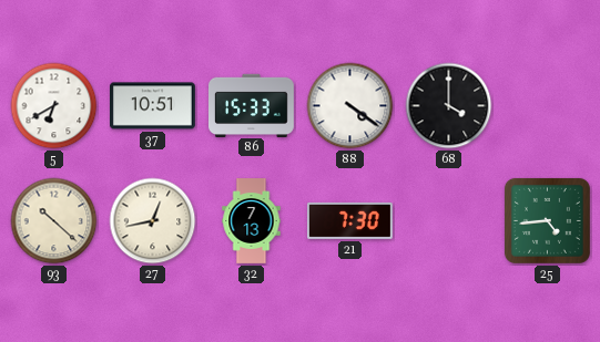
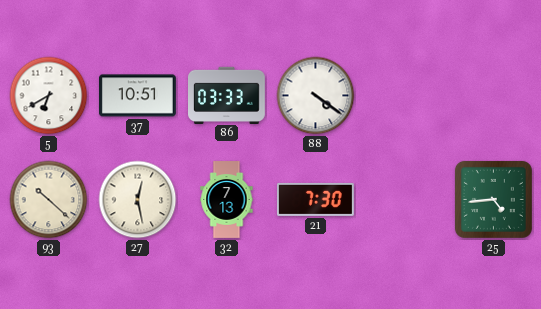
86: 15:33 -> 03:33 (227, 95)
68: 4:00 -> none (449, 106)
27: 12:43 -> 12:28 (138, 200)
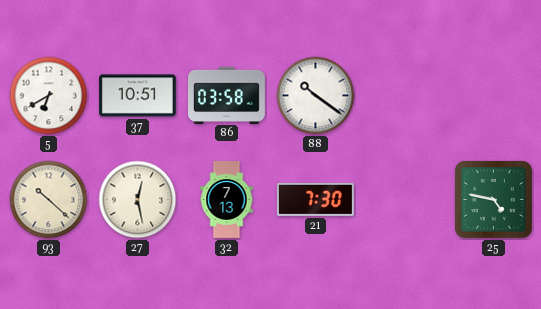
86: 03:33 -> 03:58 (227, 95)
88: 4:21 -> 10:21 (316, 96)
25: 4:44 -> 4:47 (493, 199)
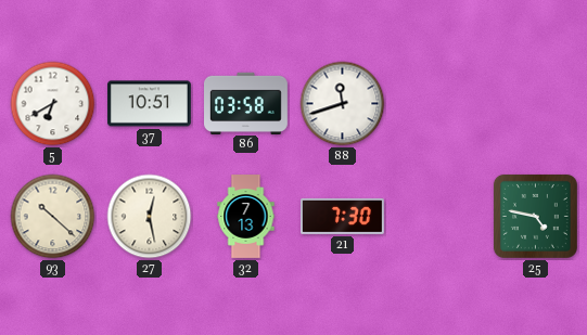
88: 10:21 -> 11:42 (343, 104)
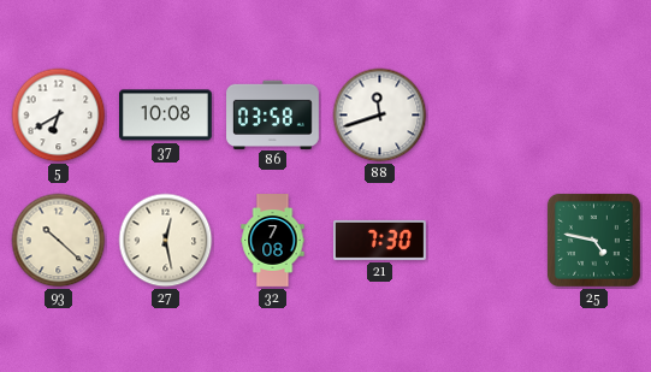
37: 10:51 -> 10:08 (166, 116)
32: 7:13 -> 7:08 (273, 241)
